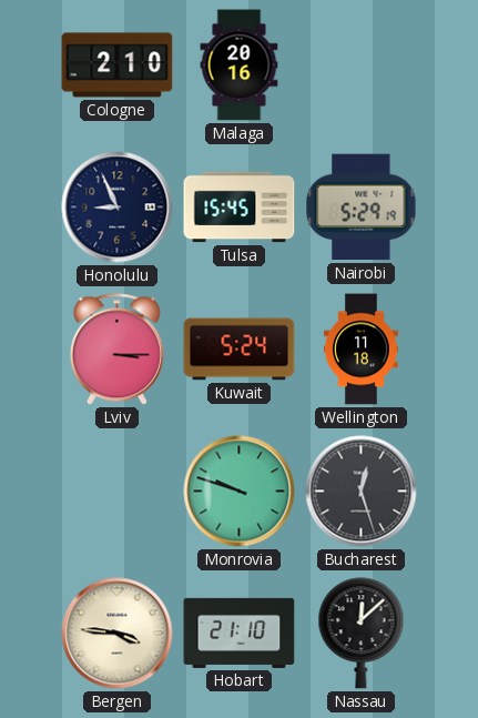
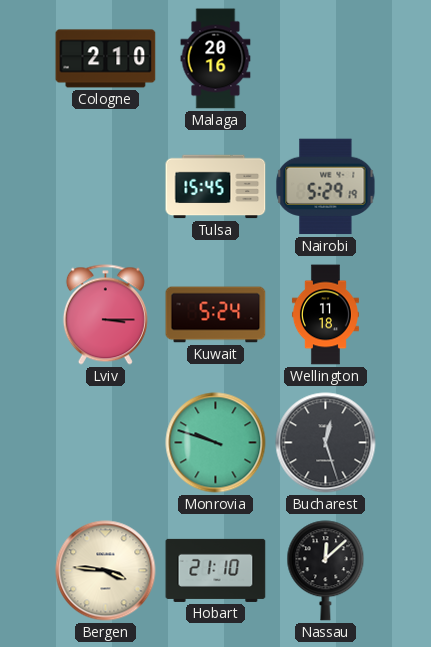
Honolulu: 8:56 -> none (118, 208)
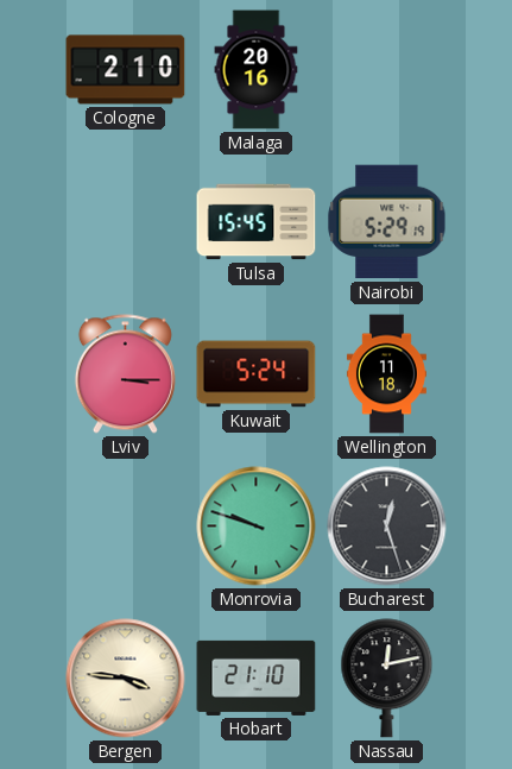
Nassau: 12:08 -> 12:13 (387, 679)
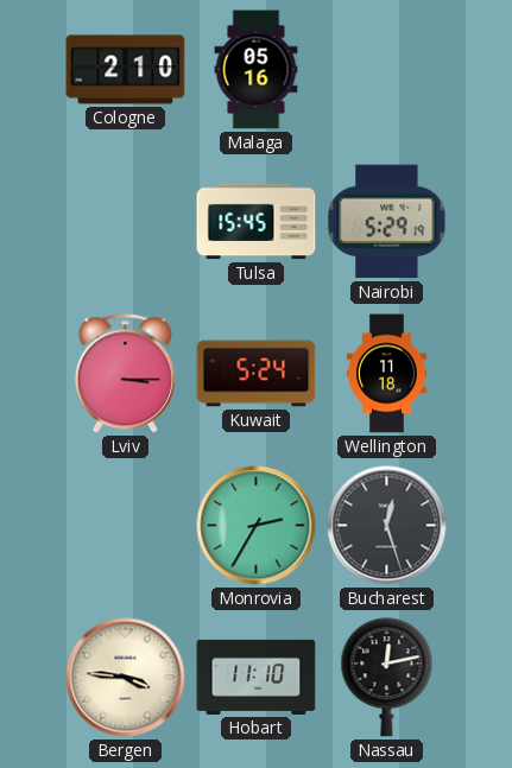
Malaga: 20:16 -> 05:16 (257, 70)
Monrovia: 9:48 -> 2:35 (257, 526)
Hobart: 21:10 -> 11:10 (257, 677)
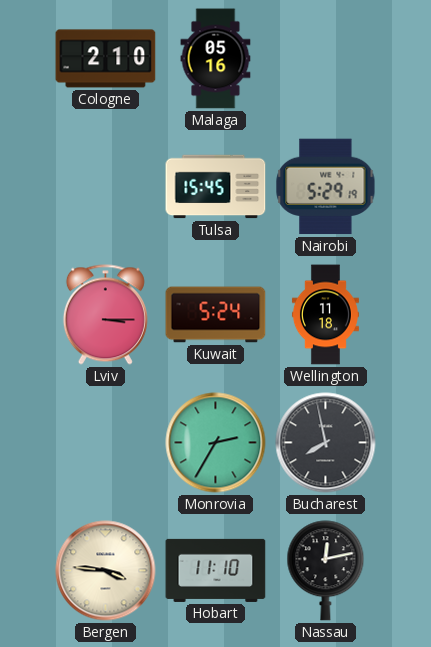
Bucharest: 12:27 -> 7:58 (326, 443)
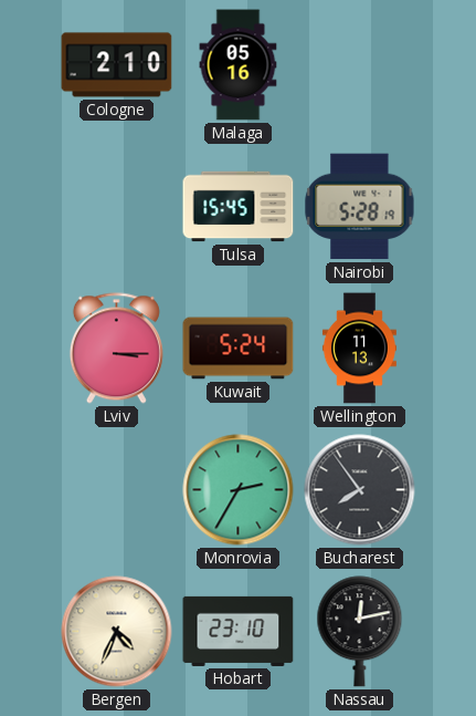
Nairobi: 5:29 -> 5:28 (360, 207)
Wellington: 11:18 -> 11:13 (359, 349)
Bucharest: 7:58 -> 7:54 (360, 490)
Bergen: 3:46 -> 4:34 (117, 632)
Hobart: 11:10 -> 23:10 (239, 631)
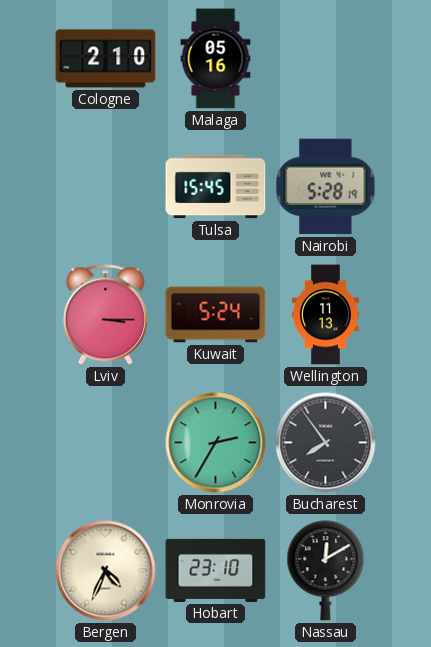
Nassau: 12:13 -> 12:10 (326, 571)
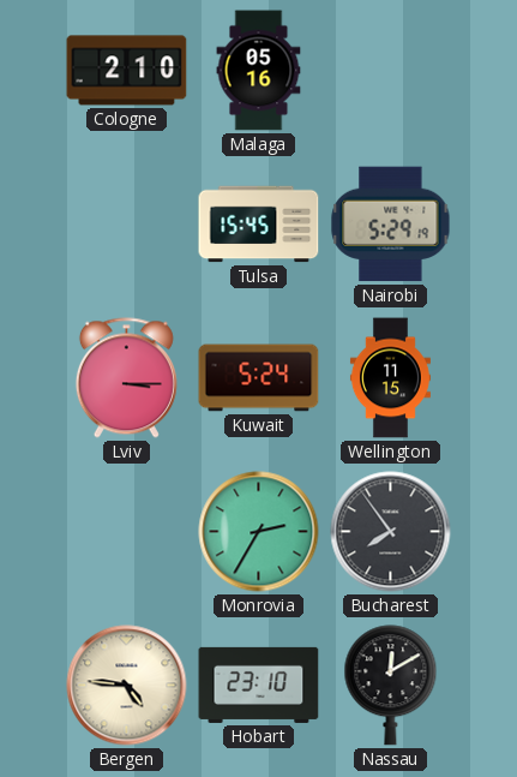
Nairobi: 5:28 -> 5:29 (391, 225)
Wellington: 11:13 -> 11:15 (390, 378)
Bergen: 4:34 -> 4:46 (127, 686)
